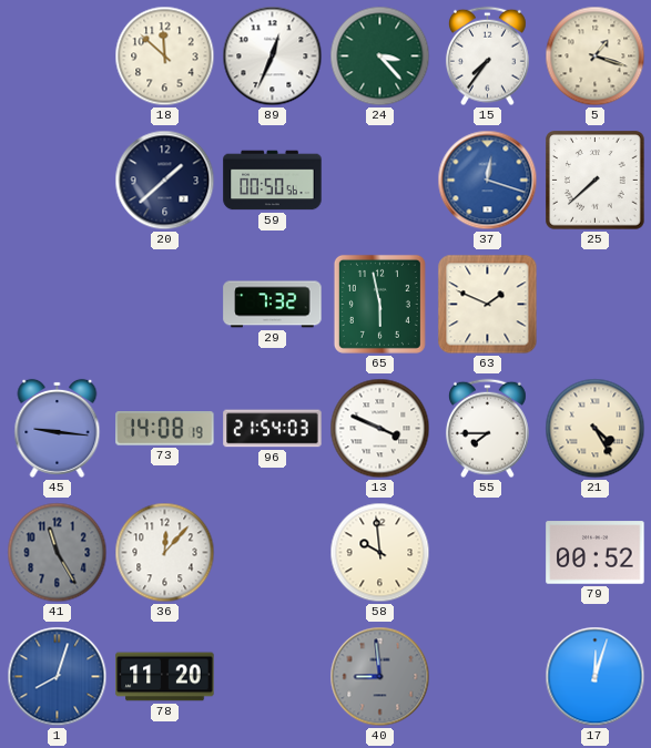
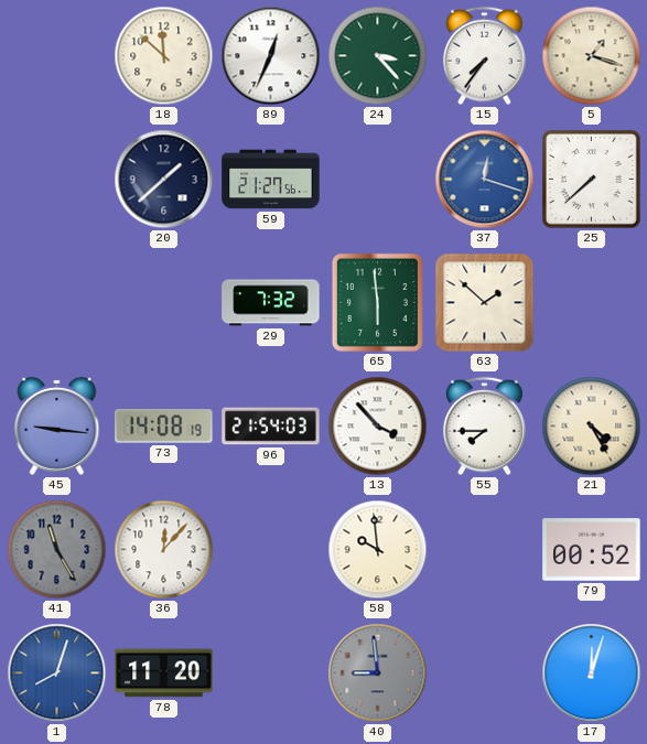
59: 00:50 -> 21:27 (271, 180)
65: 5:58 -> 5:59 (377, 302)
63: 1:49 -> 1:52 (485, 303)
13: 3:49 -> 3:53 (378, 427)
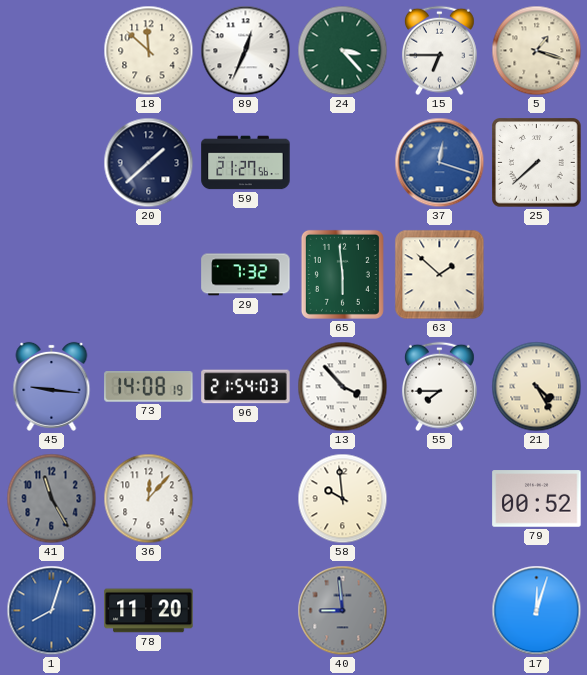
15: 7:36 -> 6:45 (439, 51)
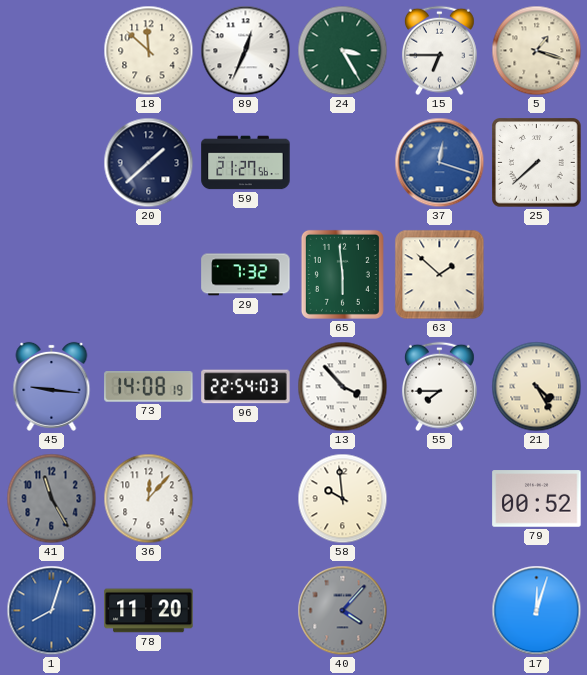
24: 3:23 -> 3:25 (343, 51)
96: 21:54 -> 22:54 (246, 387)
40: 8:59 -> 4:07 (343, 611)
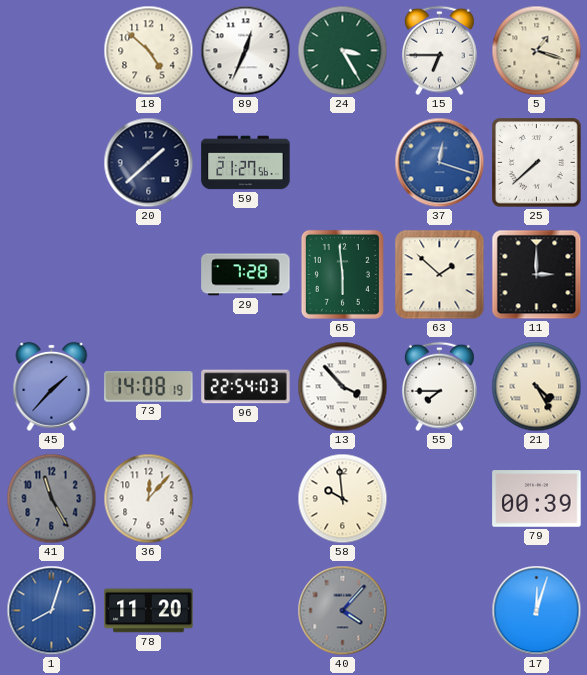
18: 11:52 -> 4:52 (149, 51)
29: 7:32 -> 7:28 (246, 275)
11: none -> 3:00 (537, 275)
45: 9:16 -> 1:37 (52, 386)
79: 00:52 -> 00:39 (537, 499)
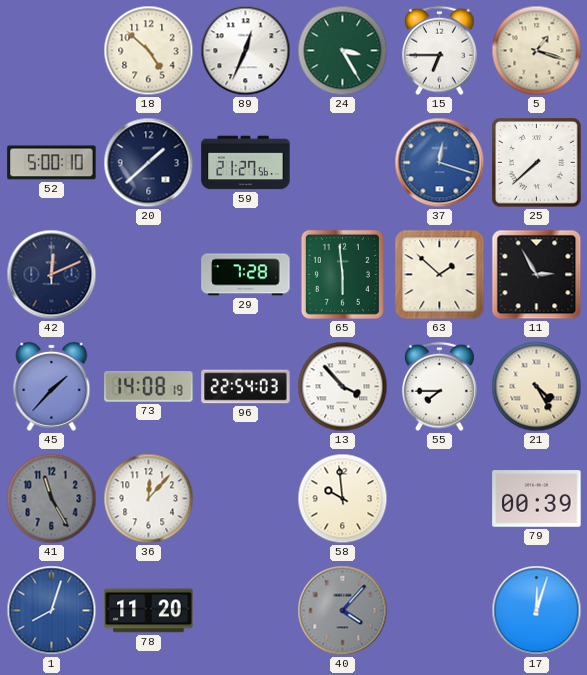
52: none -> 5:00 (52, 163)
42: none -> 12:11 (52, 275)
11: 3:00 -> 2:55 (537, 275)
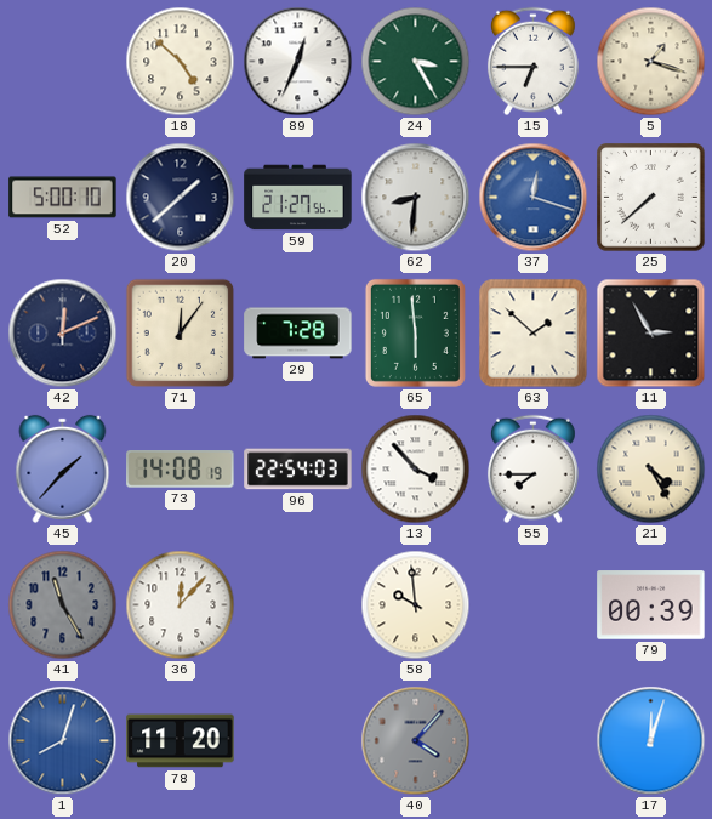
62: none -> 8:31 (416, 198)
71: none -> 12:06 (181, 334)
